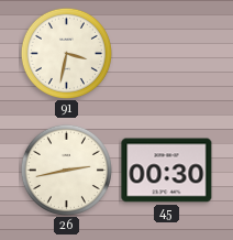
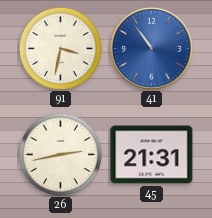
41: none -> 10:54 (151, 48)
45: 00:30 -> 21:31 (152, 155)
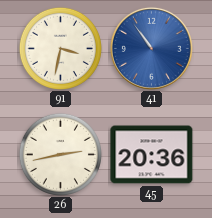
45: 21:31 -> 20:36 (152, 155)
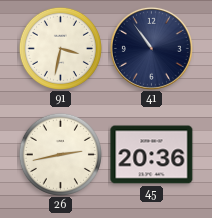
41 dial: blue -> navy (151, 48)
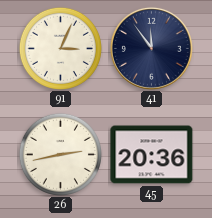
91: 3:32 -> 3:04 (60, 48)
41: 10:54 -> 11:54 (151, 48)
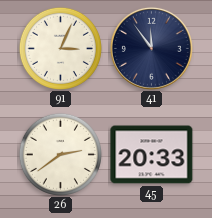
26: 2:43 -> 2:39 (60, 154)
45: 20:36 -> 20:33 (152, 155)
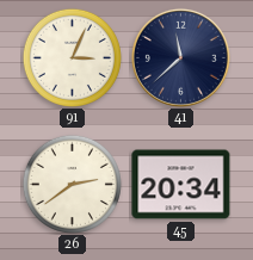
41: 11:54 -> 11:38 (180, 57)
45: 20:33 -> 20:34 (181, 185)
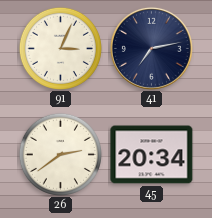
41: 11:38 -> 7:13 (151, 48)
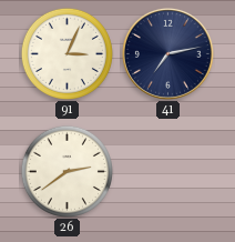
45: 20:34 -> none (152, 155)
